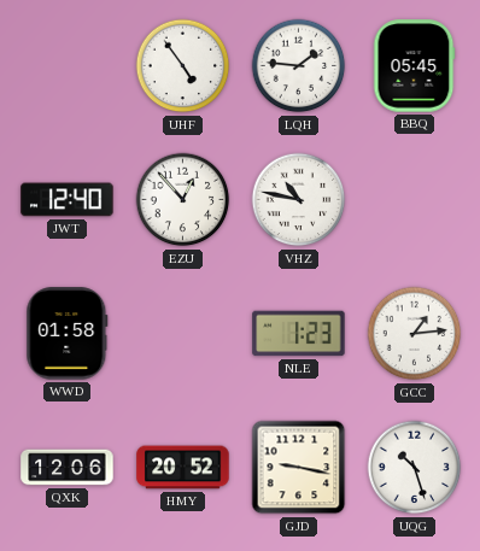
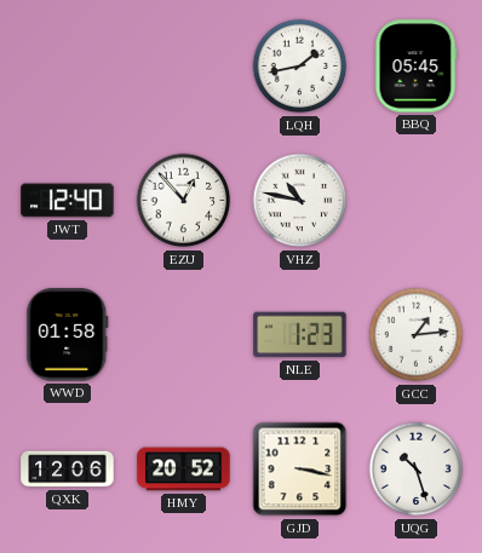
UHF: 4:54 -> none (183, 66)
LQH: 1:46 -> 1:43 (300, 67)
GJD: 9:17 -> 3:17 (300, 470)
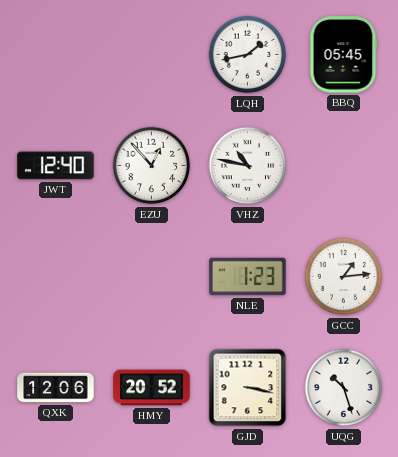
WWD: 01:58 -> none (68, 335)
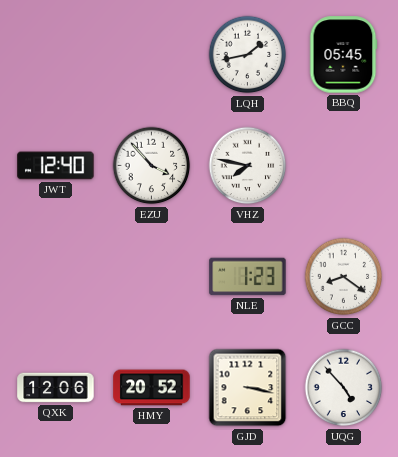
EZU: 12:53 -> 3:53 (152, 166)
VHZ: 10:47 -> 7:47 (248, 166)
GCC: 1:14 -> 8:21 (344, 277)
UQG: 10:27 -> 4:53 (344, 388)
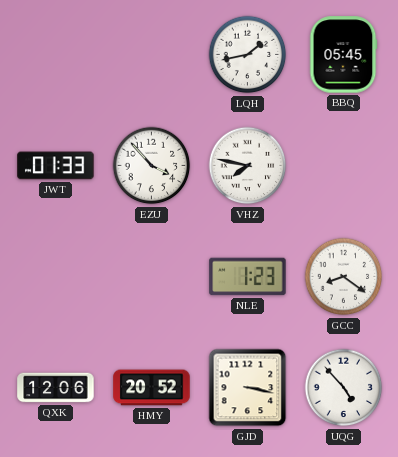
JWT: 12:40 -> 01:33 (56, 166)
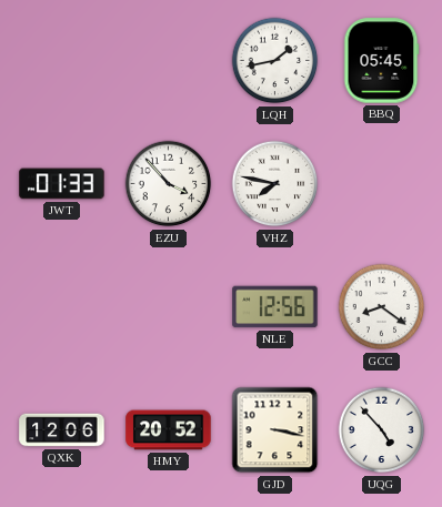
NLE: 1:23 -> 12:56 (275, 307)
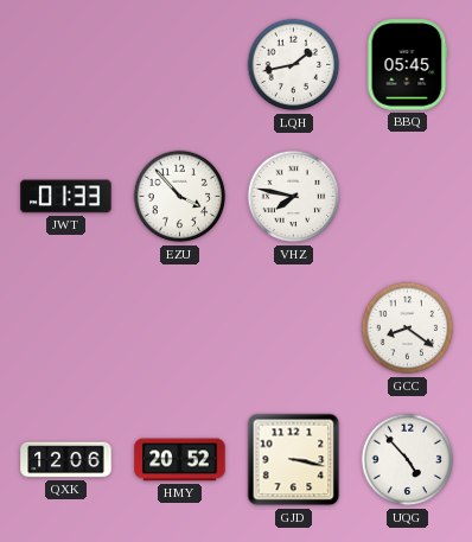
NLE: 12:56 -> none (275, 307)
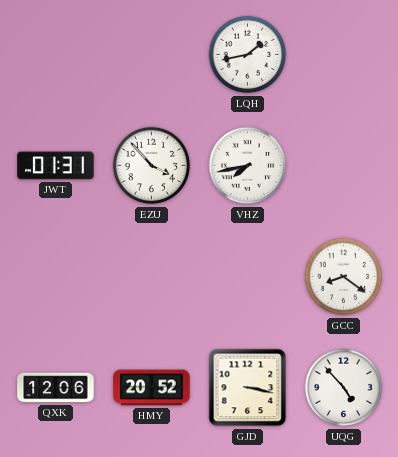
BBQ: 05:45 -> none (407, 65)
JWT: 01:33 -> 01:31 (56, 166)
VHZ: 7:47 -> 7:43 (248, 166)
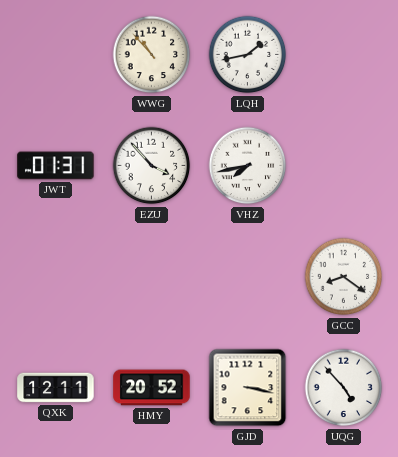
WWG: none -> 10:53 (152, 55)
QXK: 12:06 -> 12:11 (56, 388)
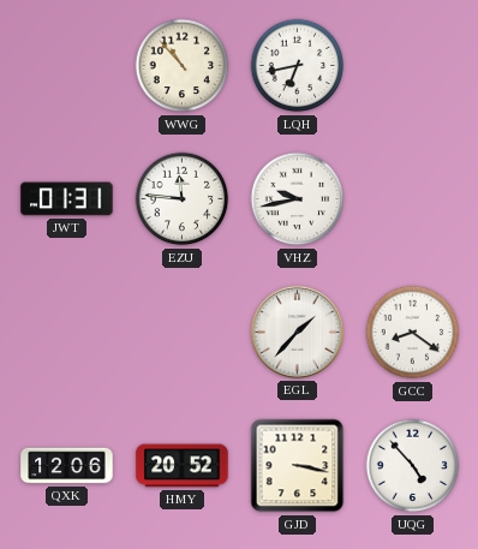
LQH: 1:43 -> 6:43 (298, 66)
EZU: 3:53 -> 11:46 (183, 199)
VHZ: 7:43 -> 9:43 (298, 199)
EGL: none -> 1:37 (297, 332)
QXK: 12:11 -> 12:06 (67, 466)
